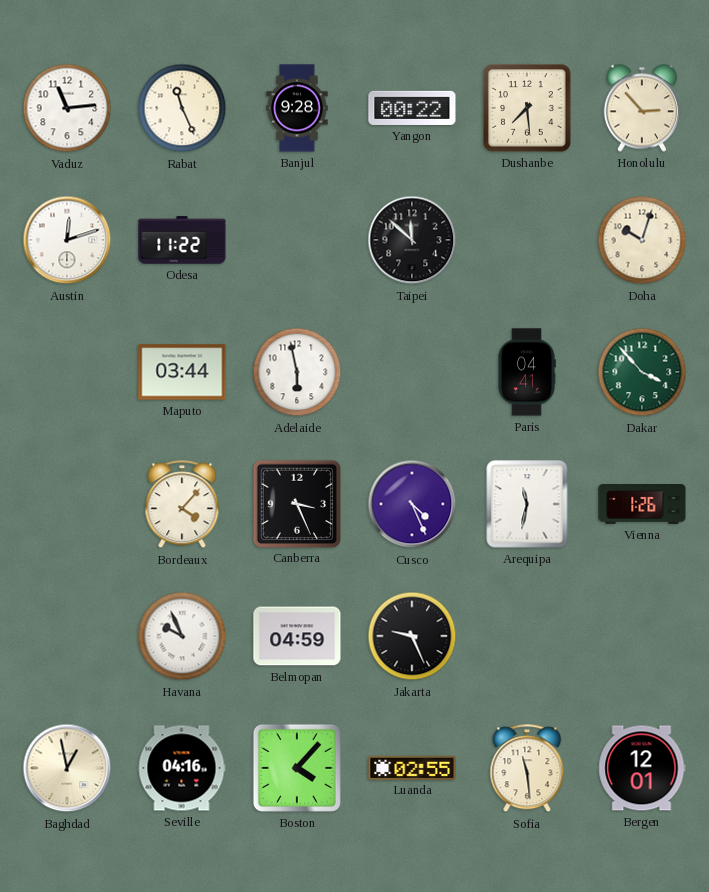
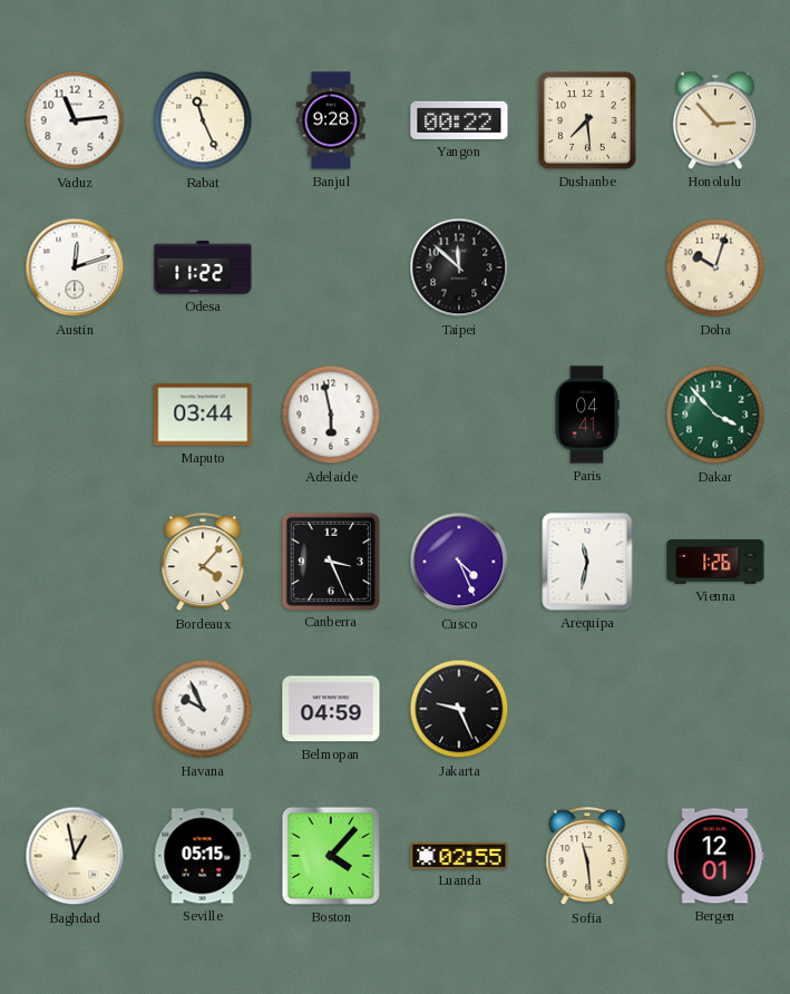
Seville: 04:16 -> 05:15 (203, 856)
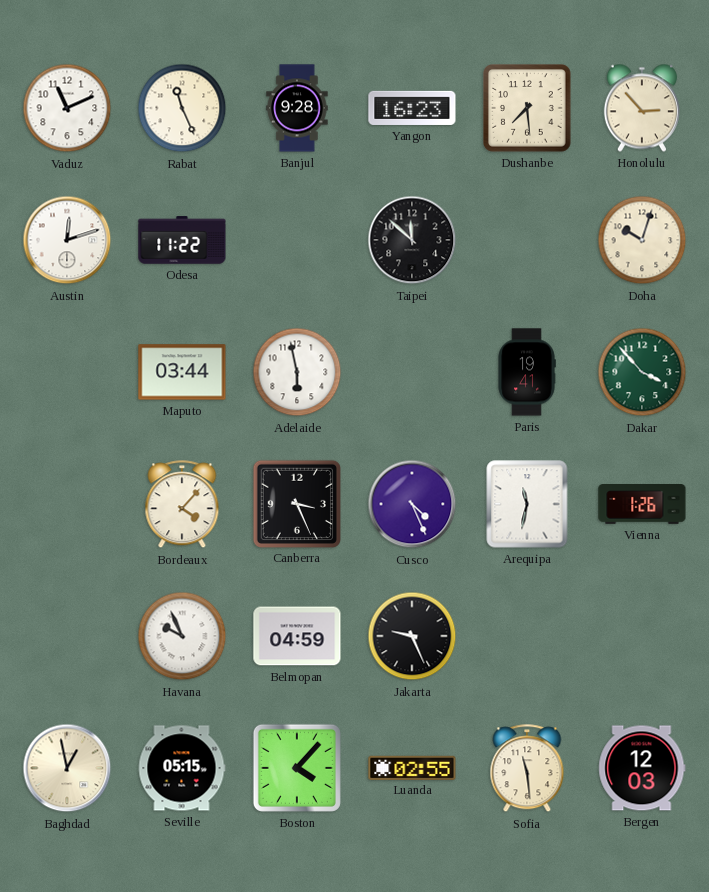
Vaduz: 11:14 -> 11:11 (67, 108)
Yangon: 00:22 -> 16:23 (412, 108)
Paris: 04:41 -> 19:41 (527, 372)
Bergen: 12:01 -> 12:03 (642, 768)
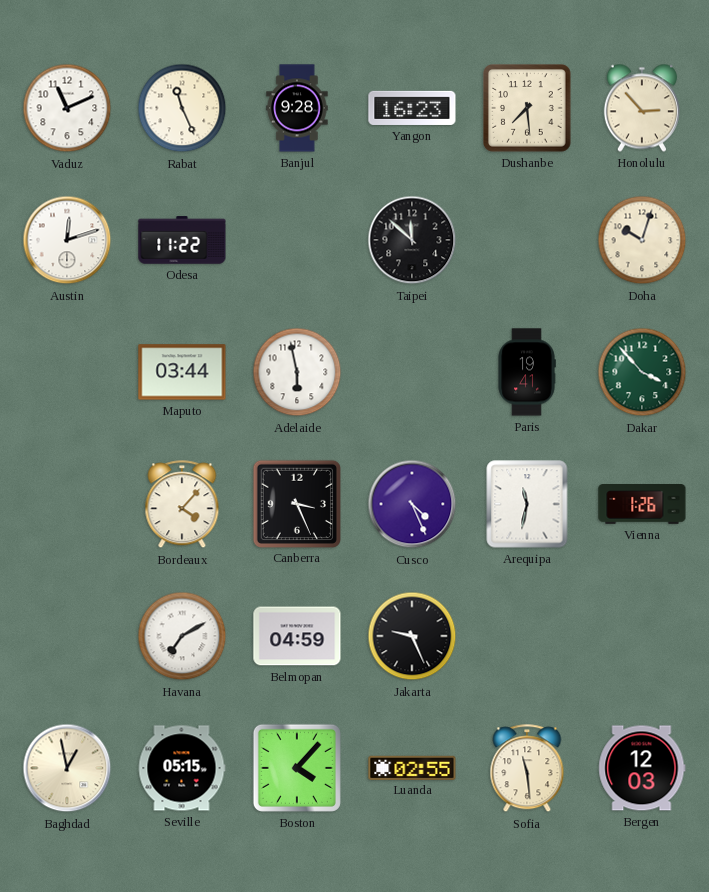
Havana: 9:56 -> 7:10 (182, 636)
